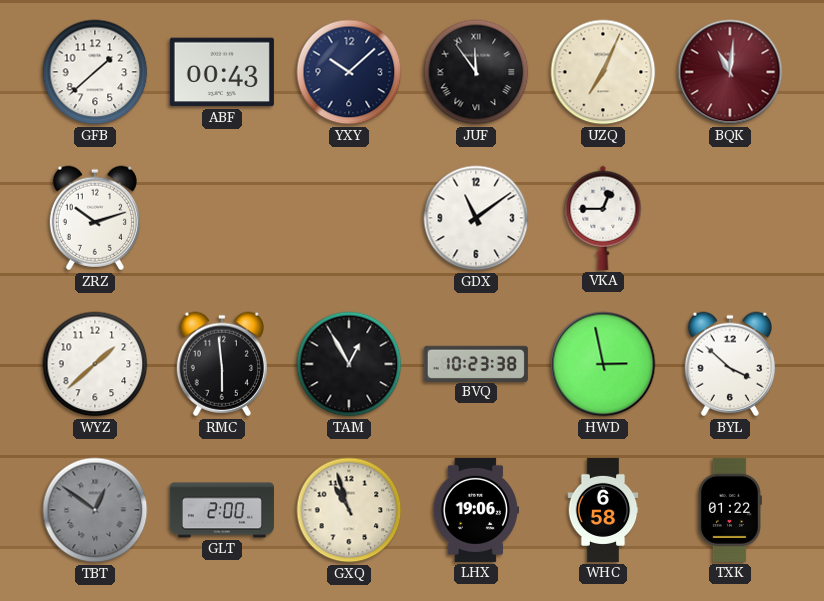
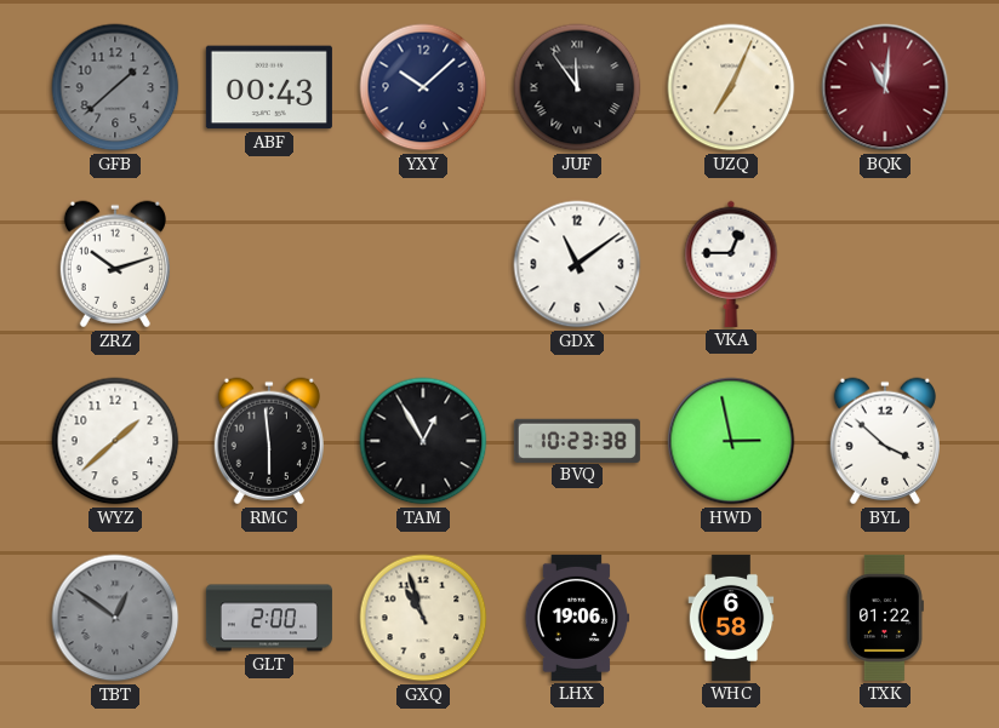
GFB dial: white -> grey (115, 87)
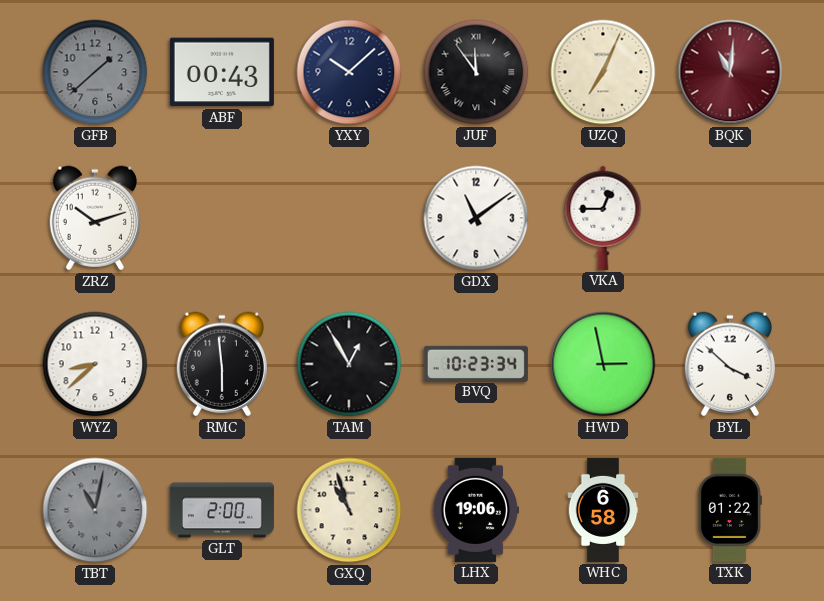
WYZ: 1:38 -> 8:38 (95, 364)
BVQ: 10:23:38 -> 10:23:34 (476, 363)
TBT: 12:51 -> 11:02 (95, 510)
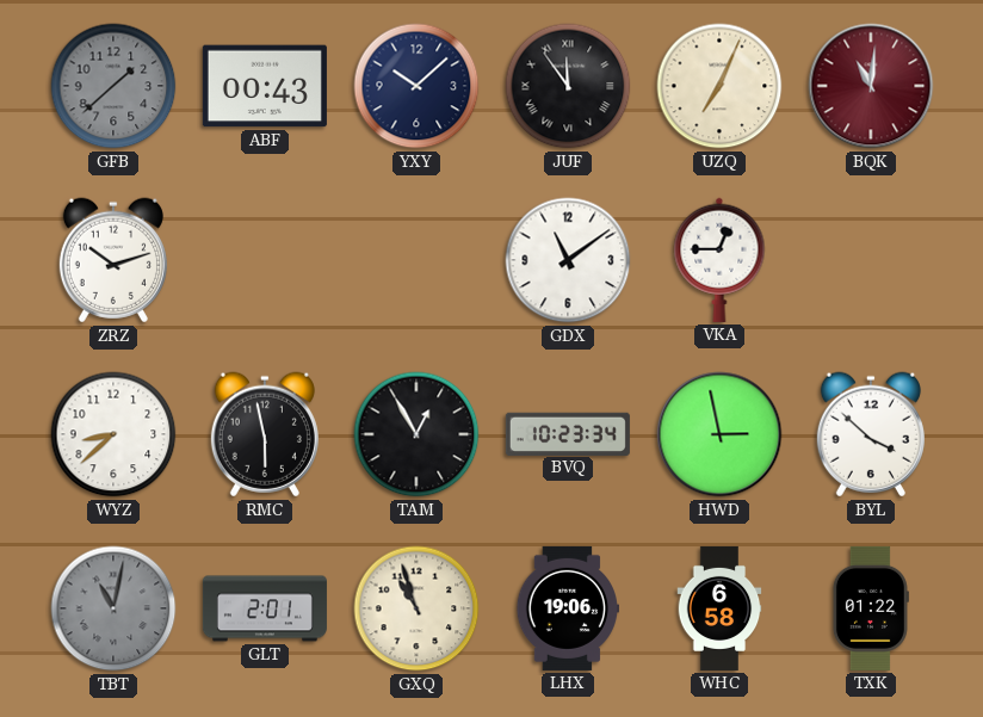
RMC: 5:59 -> 5:58 (265, 434)
GLT: 2:00 -> 2:01 (265, 608)
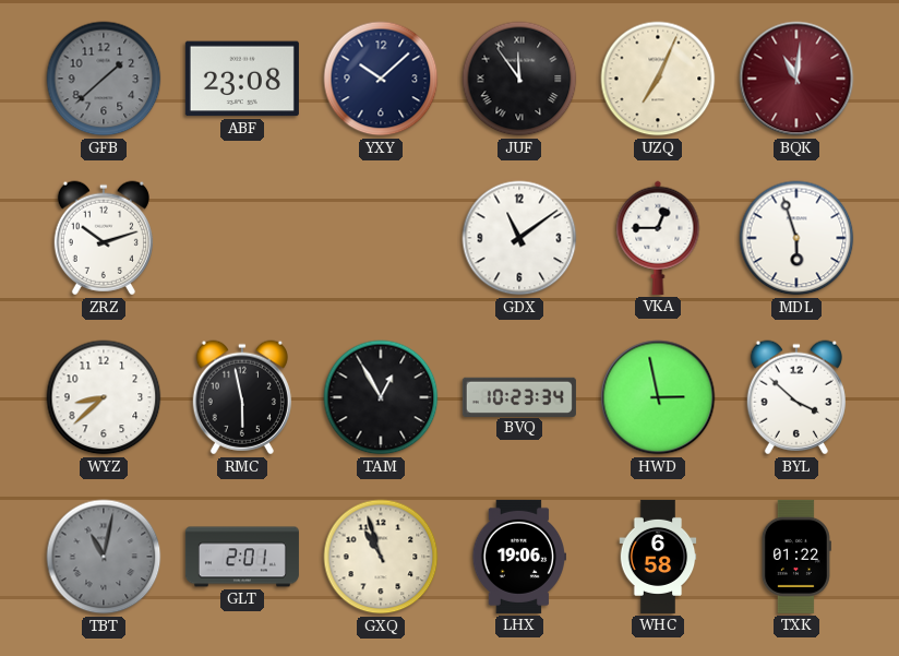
ABF: 00:43 -> 23:08 (242, 79)
MDL: none -> 5:57 (796, 238)
